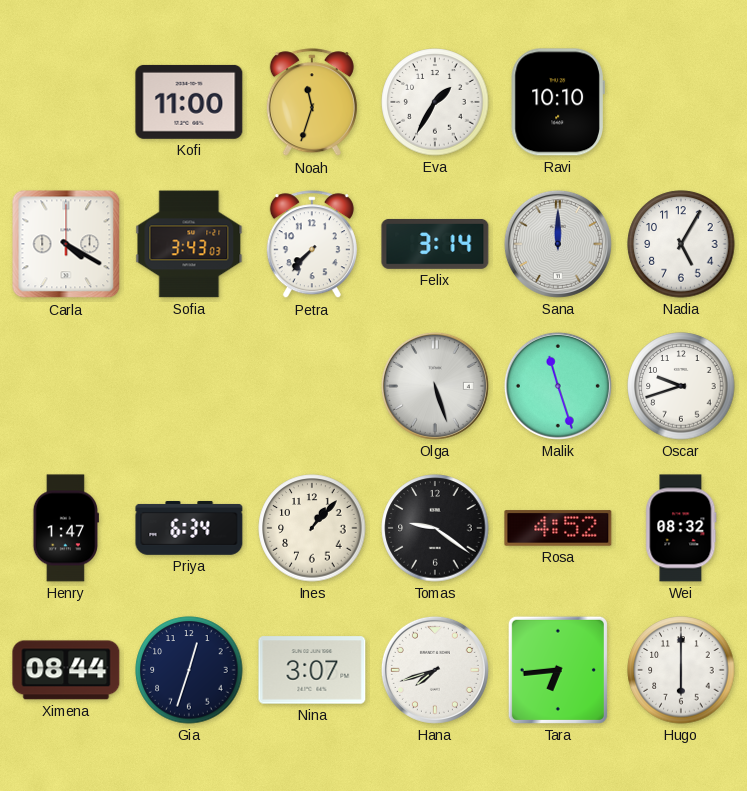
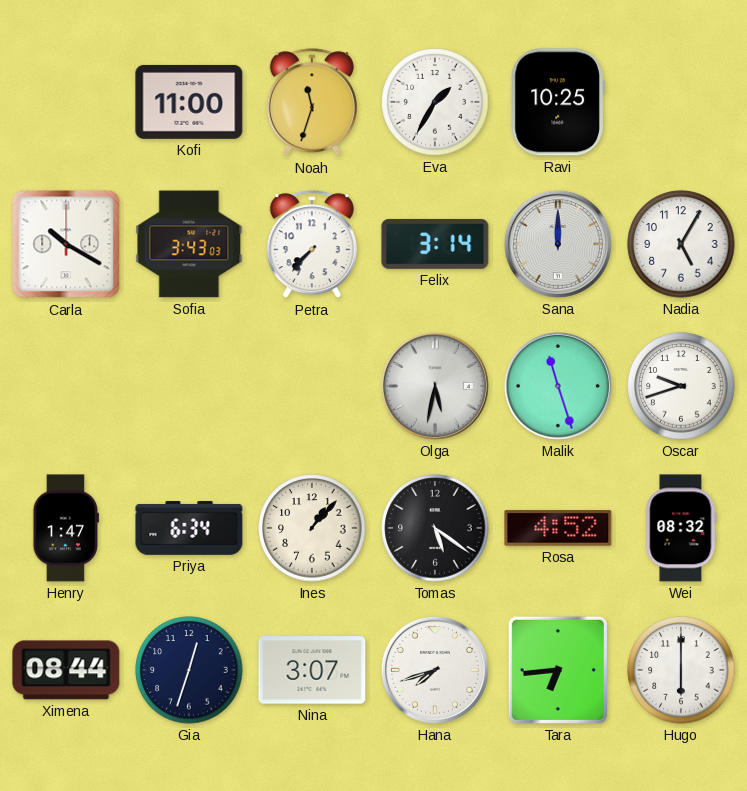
Ravi: 10:10 -> 10:25 (558, 102)
Carla: 4:20 -> 10:20 (66, 244)
Olga: 5:27 -> 5:32 (435, 386)
Tomas: 9:21 -> 5:21 (435, 528)
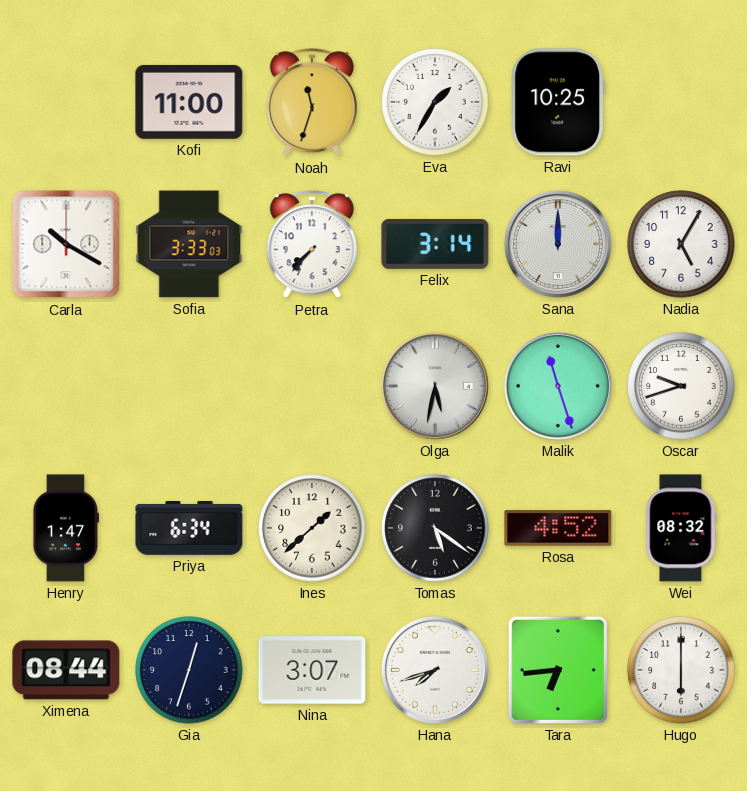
Sofia: 3:43 -> 3:33 (189, 244)
Ines: 1:07 -> 1:38 (312, 528)
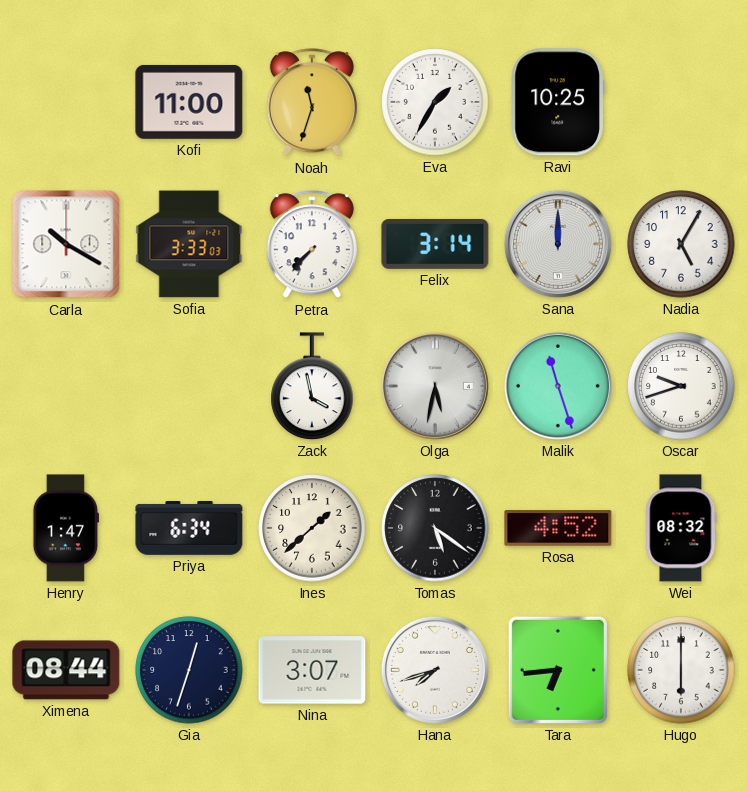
Zack: none -> 3:58 (312, 386)
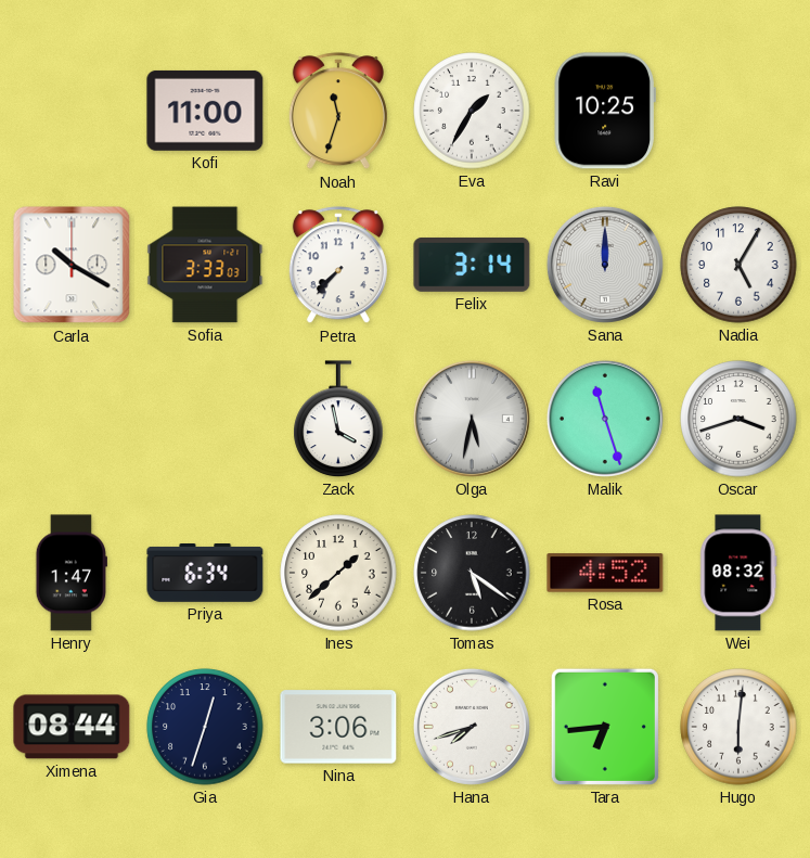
Oscar: 9:42 -> 3:42 (738, 419)
Nina: 3:07 -> 3:06 (338, 727)
Hugo: 6:00 -> 6:01 (738, 727)
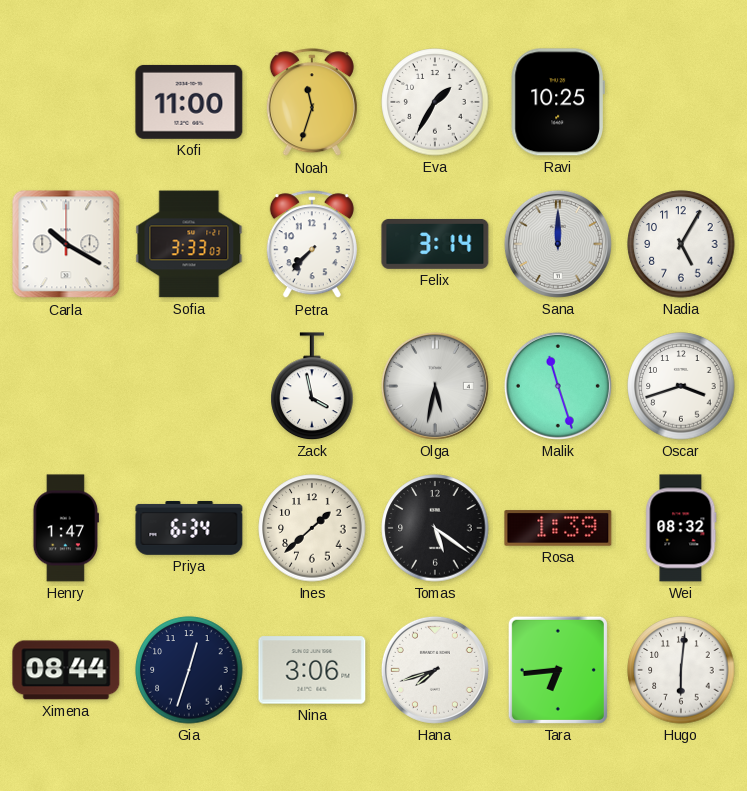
Rosa: 4:52 -> 1:39 (558, 528)
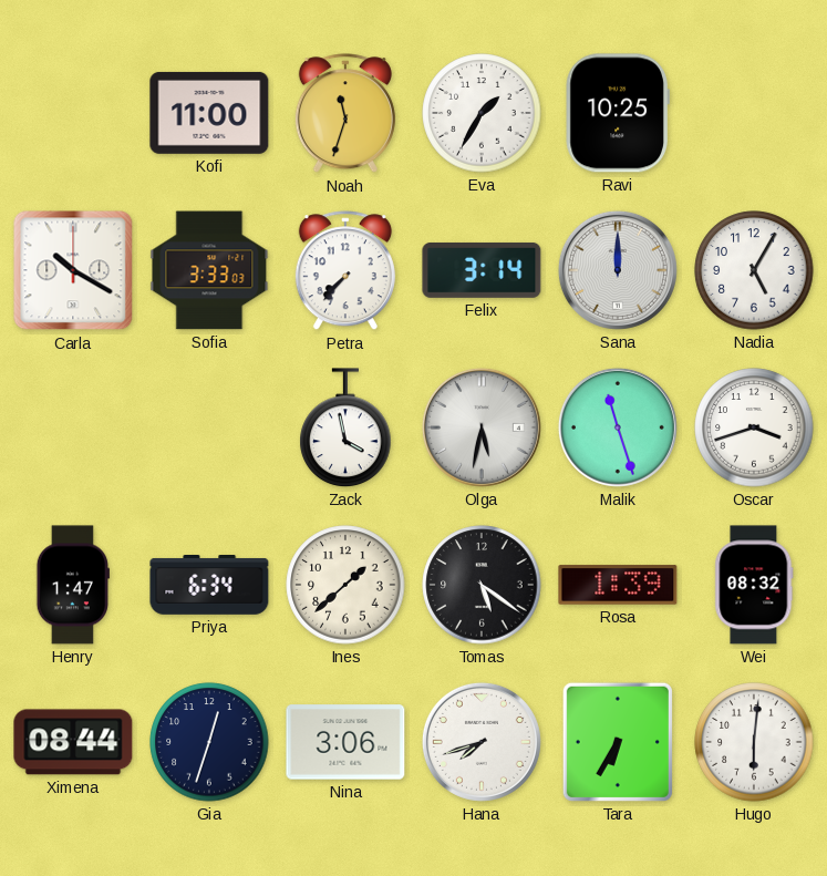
Tara: 6:44 -> 6:35 (618, 742)
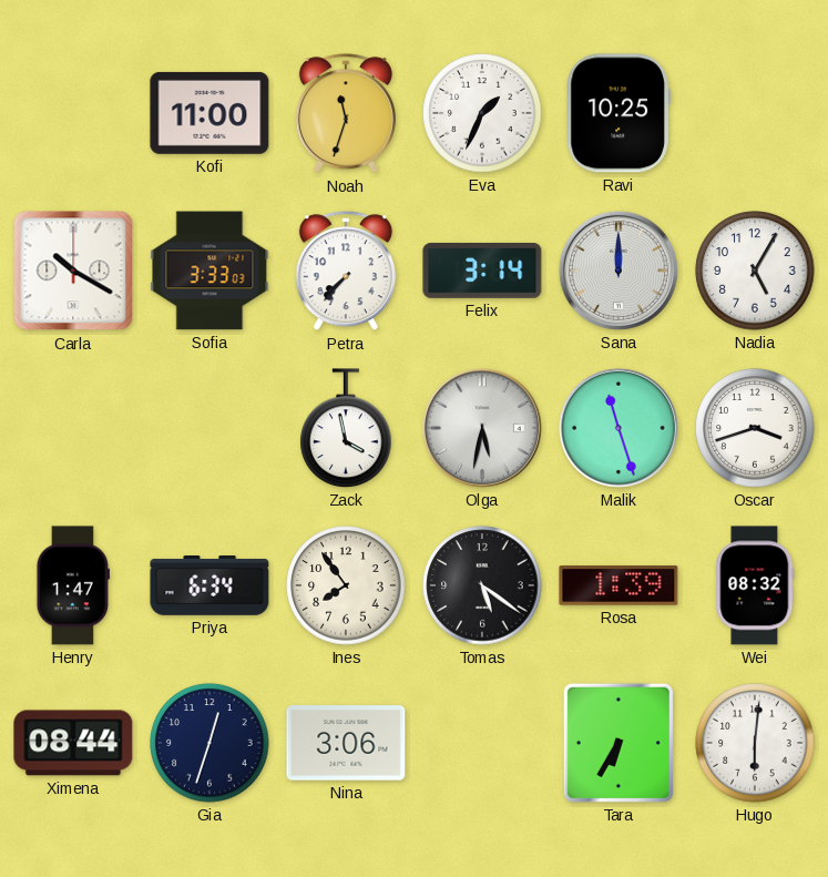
Eva: 1:35 -> 1:34 (482, 113)
Ines: 1:38 -> 7:54 (346, 585)
Hana: 7:42 -> none (482, 742)
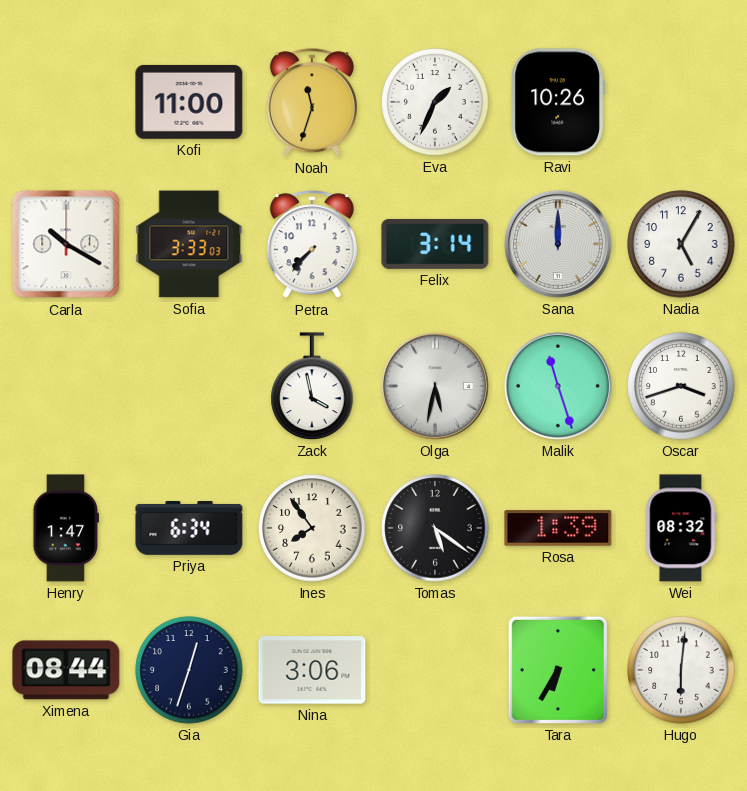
Ravi: 10:25 -> 10:26 (558, 102)
